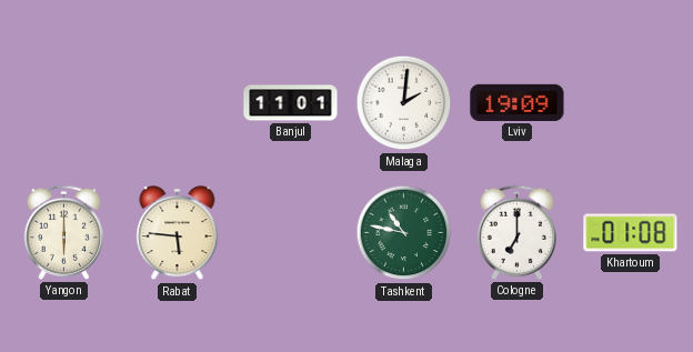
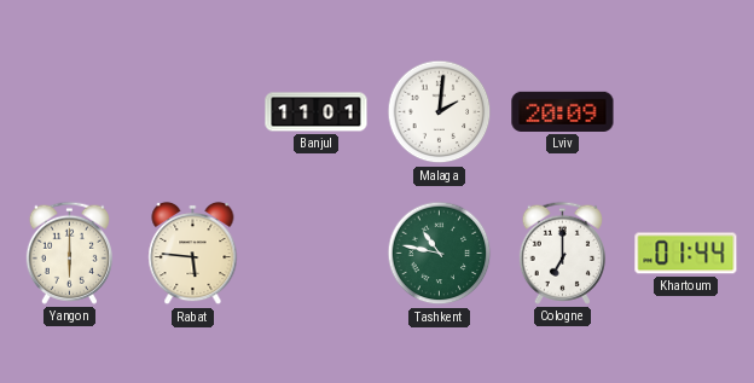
Lviv: 19:09 -> 20:09 (563, 111)
Khartoum: 01:08 -> 01:44 (686, 254)
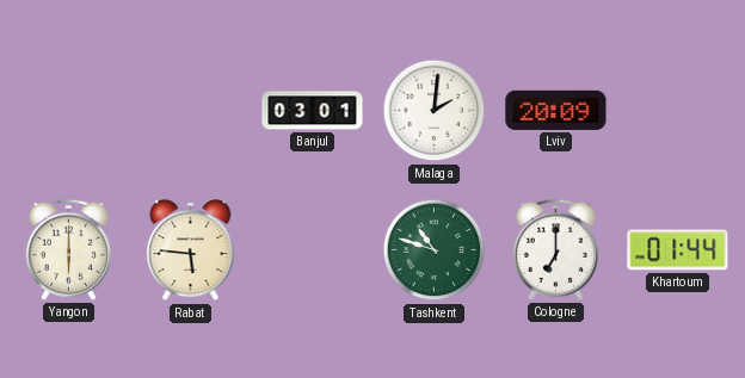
Banjul: 11:01 -> 03:01 (313, 111)
Tashkent: 10:47 -> 10:48 (435, 250)
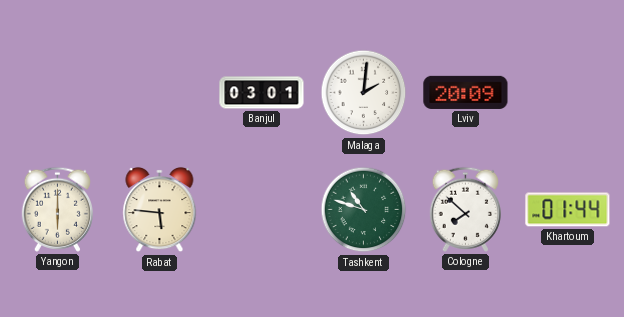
Cologne: 7:00 -> 7:52 (465, 209)
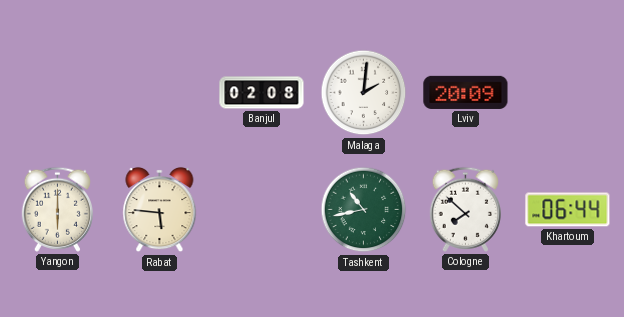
Banjul: 03:01 -> 02:08 (262, 93)
Tashkent: 10:48 -> 10:43 (364, 210)
Khartoum: 01:44 -> 06:44 (568, 210)
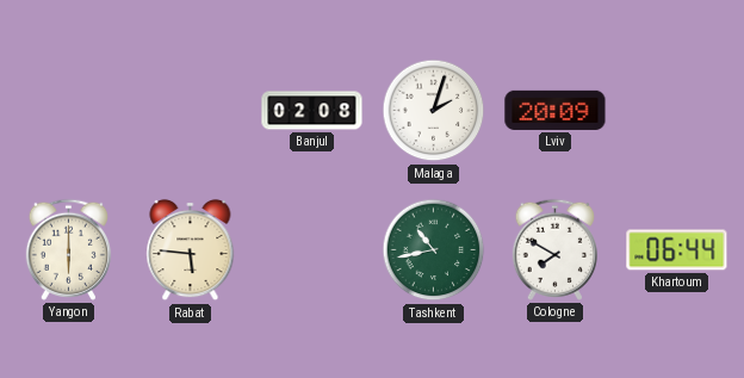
Malaga: 2:01 -> 2:03 (434, 111)
Cologne: 7:52 -> 7:50 (554, 249)
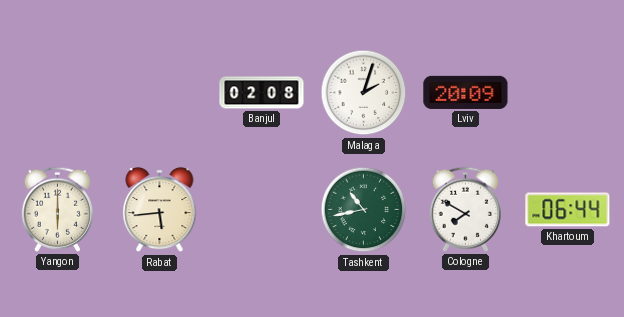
Rabat: 5:46 -> 5:44 (160, 210)
